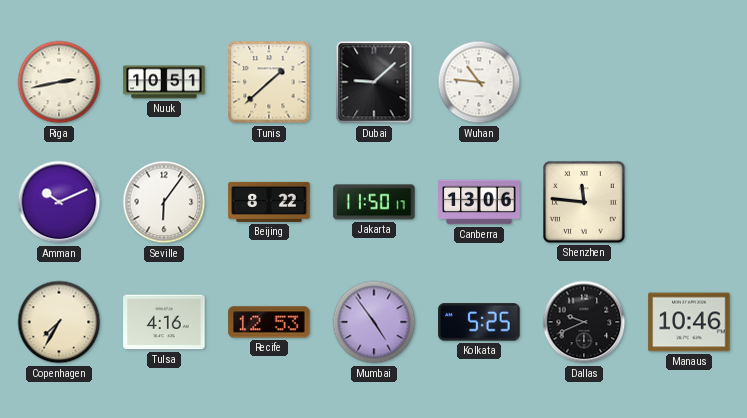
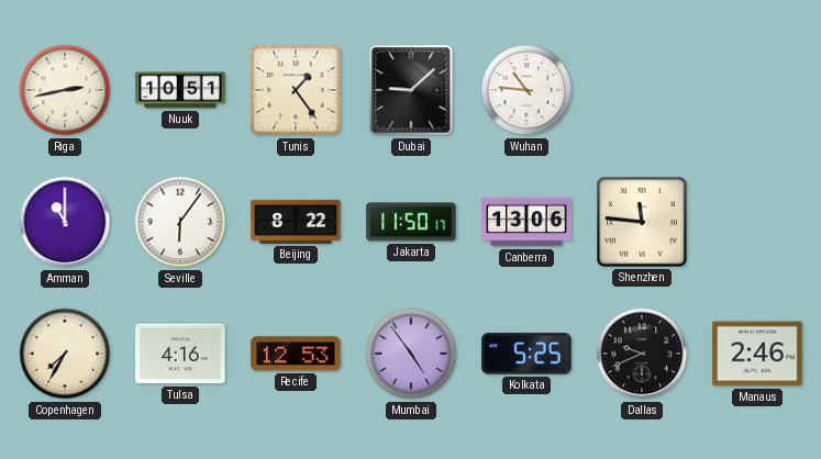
Tunis: 1:38 -> 1:24 (296, 90)
Amman: 10:11 -> 11:00 (65, 222)
Manaus: 10:46 -> 2:46 (757, 354)
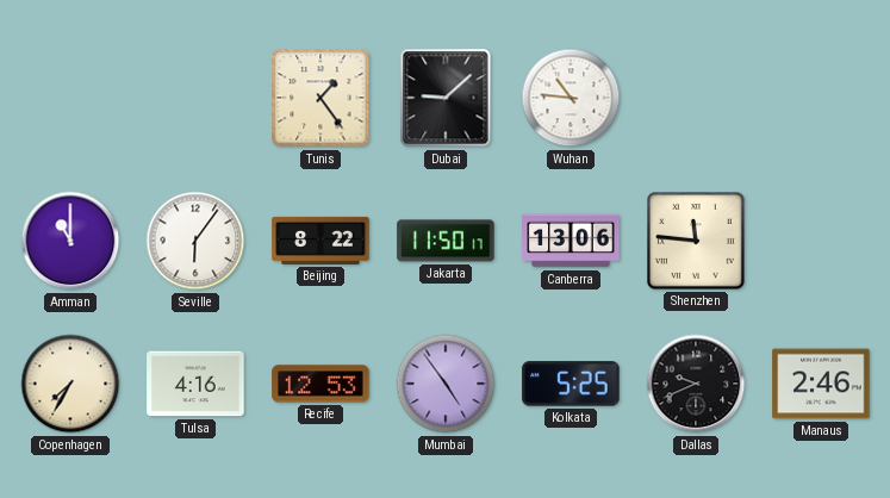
Riga: 2:43 -> none (65, 90)
Nuuk: 10:51 -> none (180, 90)
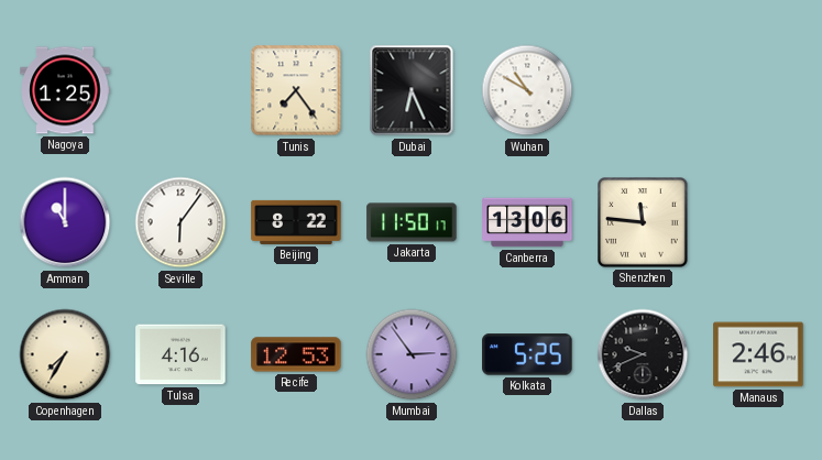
Nagoya: none -> 1:25 (65, 90)
Tunis: 1:24 -> 7:24 (296, 90)
Dubai: 9:08 -> 6:26 (412, 90)
Wuhan: 10:46 -> 10:50 (527, 90)
Mumbai: 4:54 -> 2:54 (412, 354)
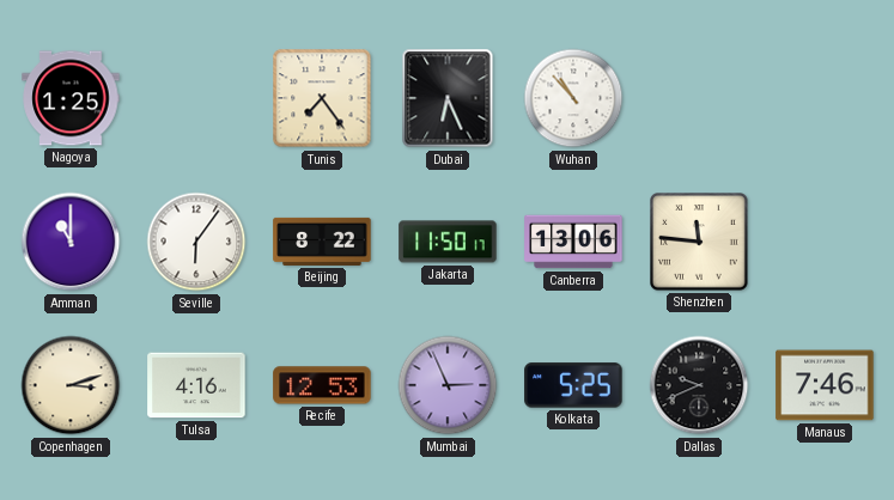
Wuhan: 10:50 -> 10:53 (573, 98)
Copenhagen: 7:35 -> 3:12 (71, 385)
Mumbai: 2:54 -> 2:56 (448, 385)
Manaus: 2:46 -> 7:46 (825, 385)
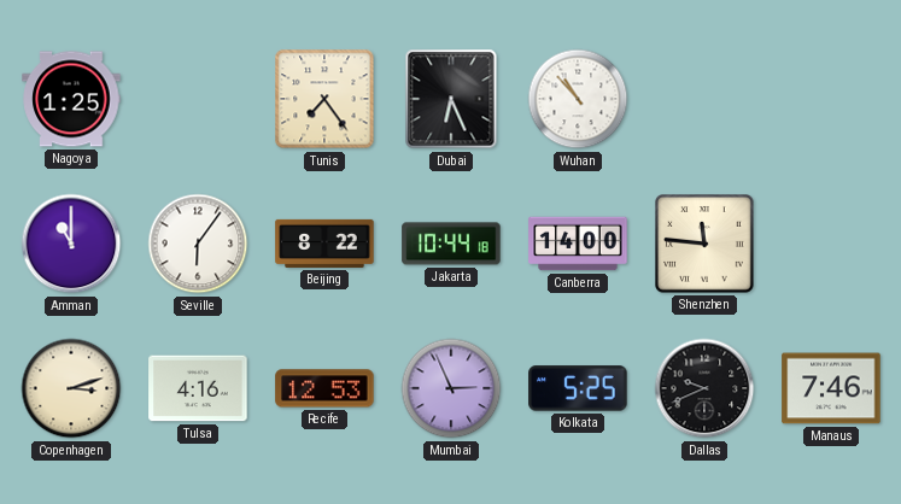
Jakarta: 11:50 -> 10:44 (451, 244)
Canberra: 13:06 -> 14:00 (578, 244)
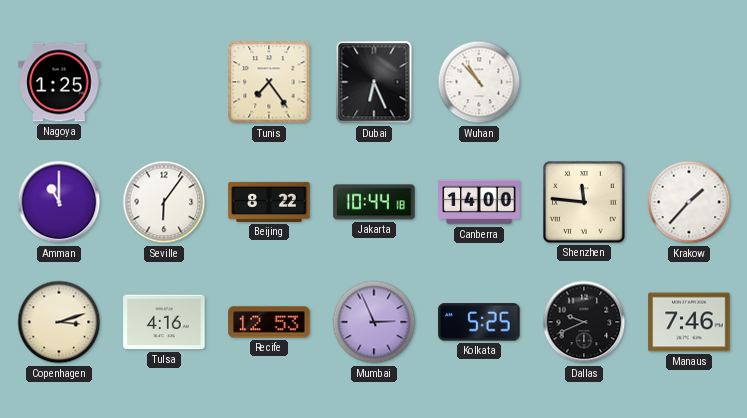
Krakow: none -> 1:37 (689, 202)
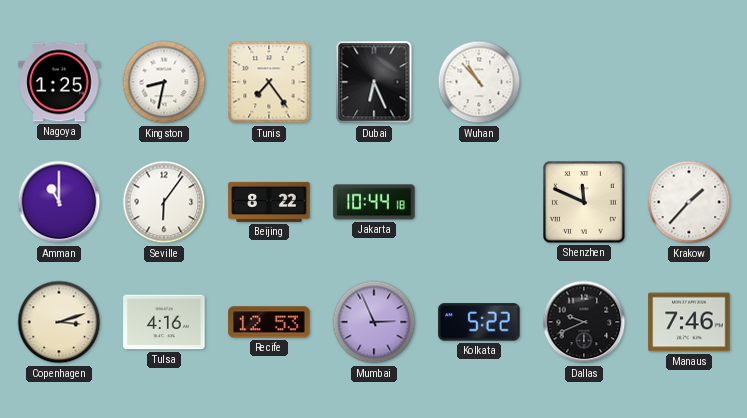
Kingston: none -> 8:32 (164, 82)
Canberra: 14:00 -> none (479, 202)
Shenzhen: 11:46 -> 11:49 (585, 203)
Kolkata: 5:25 -> 5:22 (479, 322)
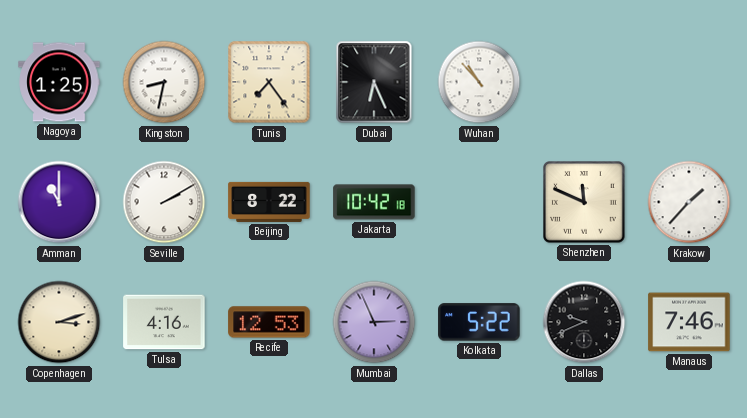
Seville: 6:06 -> 2:10 (164, 202)
Jakarta: 10:44 -> 10:42 (374, 202)
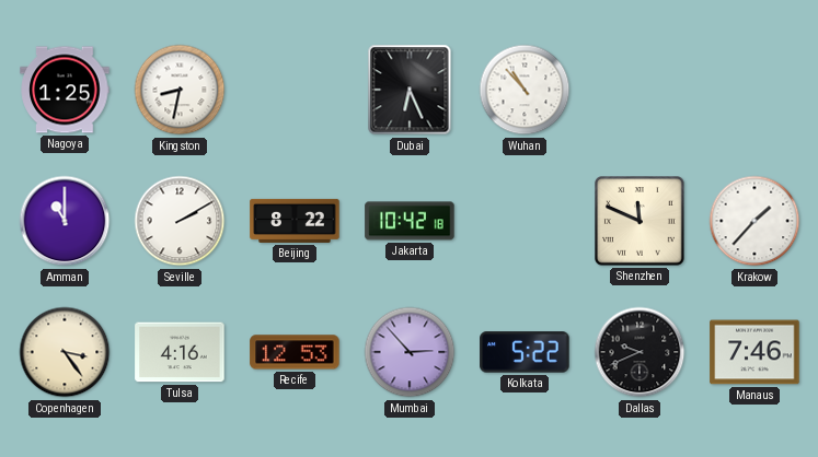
Tunis: 7:24 -> none (269, 82)
Copenhagen: 3:12 -> 3:24 (65, 352)
Mumbai: 2:56 -> 2:53 (410, 352)
